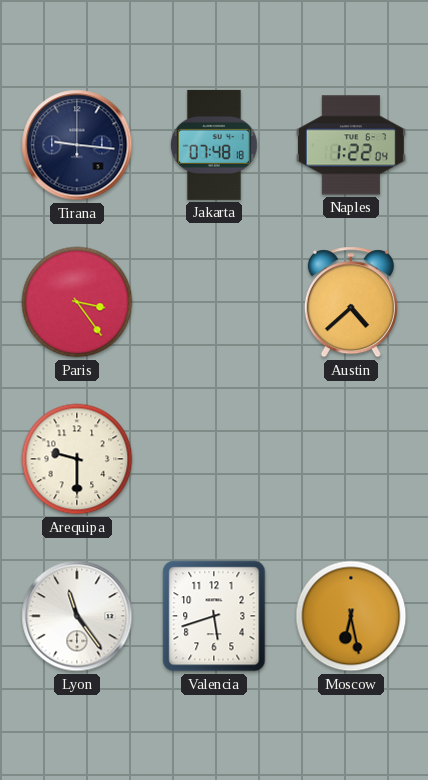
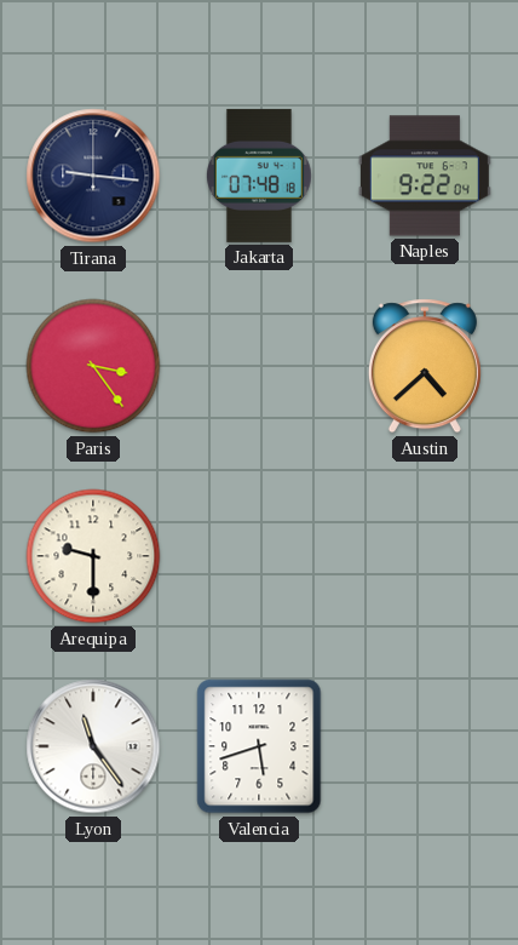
Naples: 1:22 -> 9:22 (425, 176)
Moscow: 6:28 -> none (351, 616)
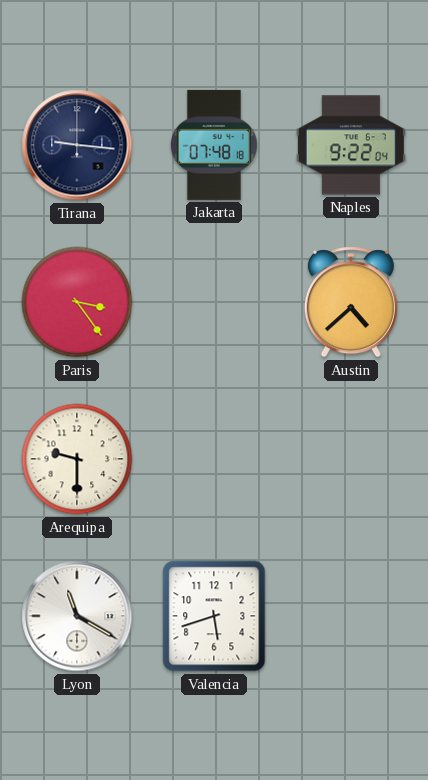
Lyon: 11:24 -> 11:20 (77, 616)
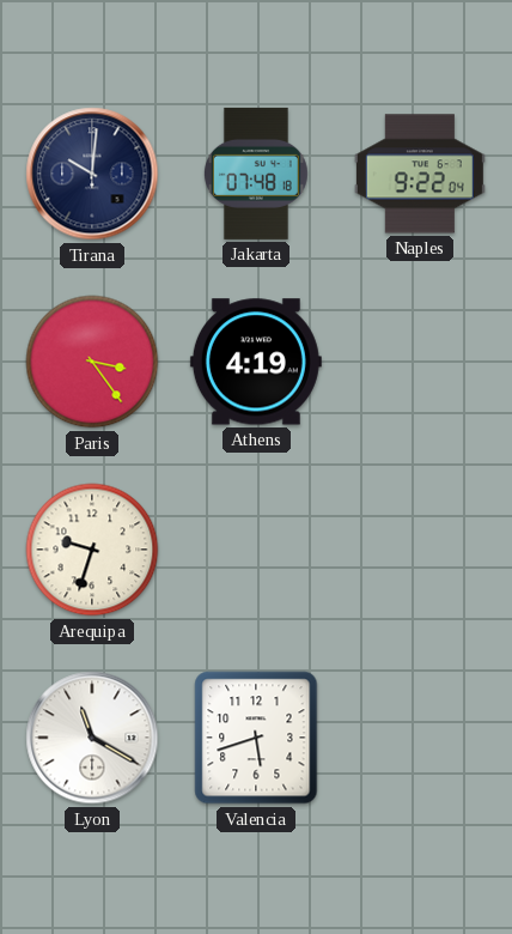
Tirana: 9:16 -> 10:01 (92, 174)
Athens: none -> 4:19 (256, 362)
Austin: 4:38 -> none (351, 302)
Arequipa: 9:30 -> 9:33 (92, 550)
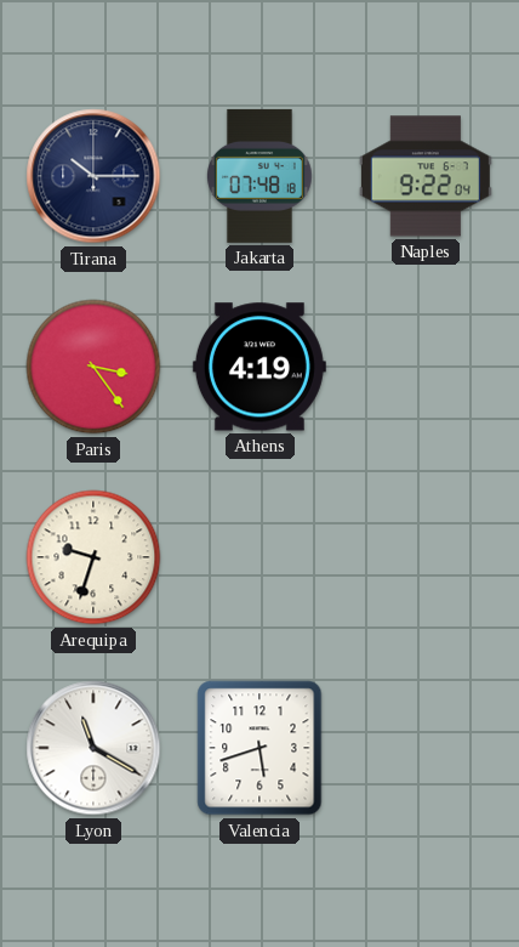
Tirana: 10:01 -> 10:15 (93, 176)
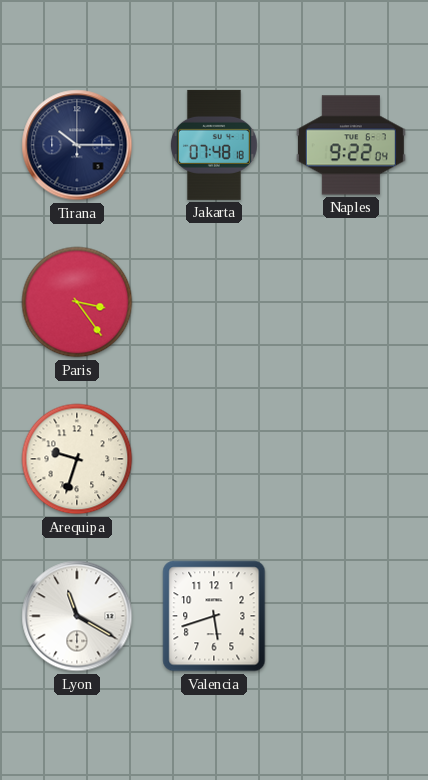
Athens: 4:19 -> none (259, 367)
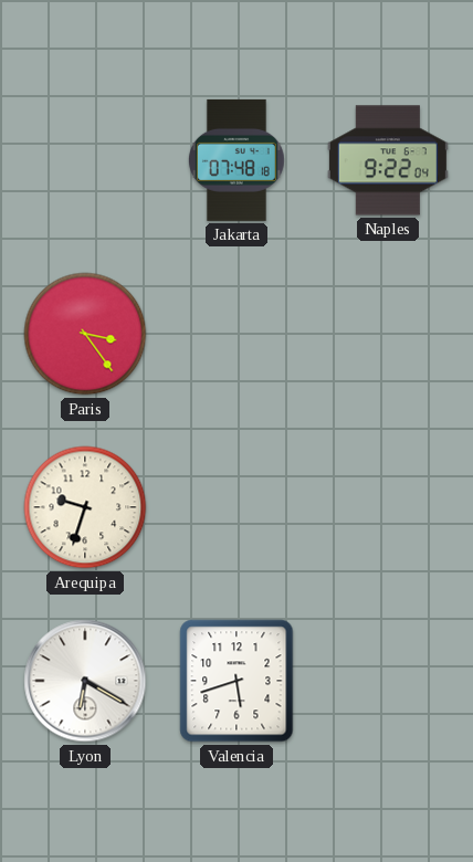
Tirana: 10:15 -> none (77, 145)
Lyon: 11:20 -> 6:20 (85, 681)
